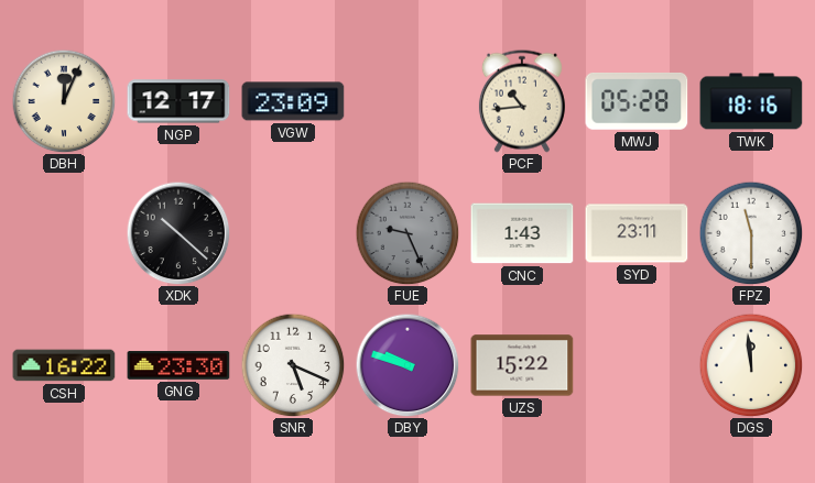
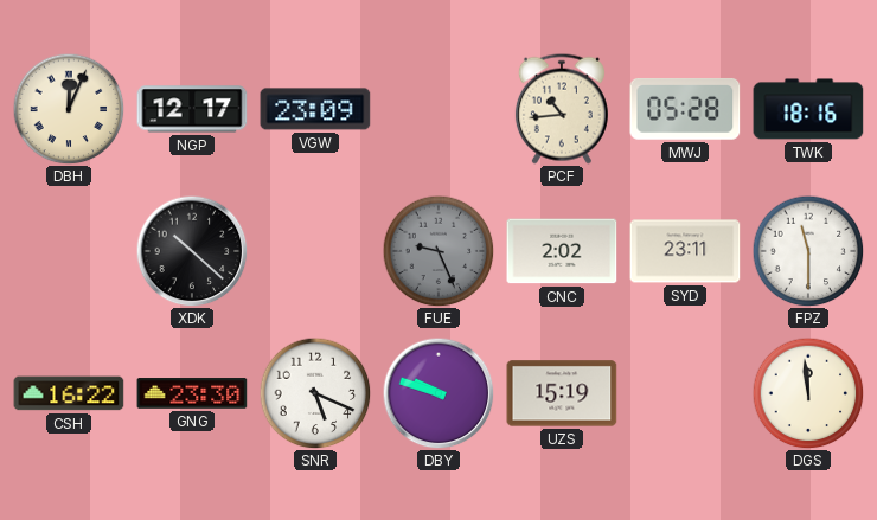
CNC: 1:43 -> 2:02 (562, 251)
UZS: 15:22 -> 15:19 (562, 393)
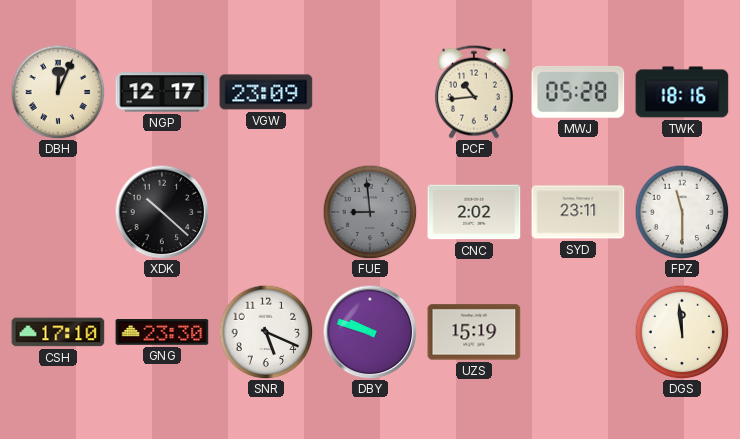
FUE: 9:26 -> 8:59 (370, 212)
CSH: 16:22 -> 17:10 (58, 332)
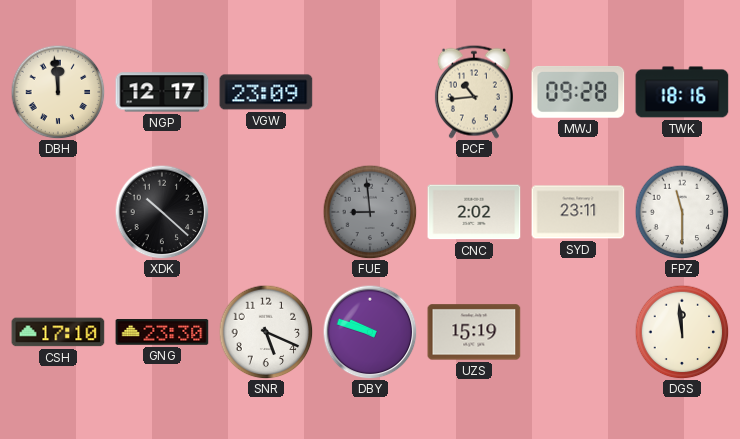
DBH: 12:04 -> 11:59 (58, 92)
MWJ: 05:28 -> 09:28 (578, 92)
